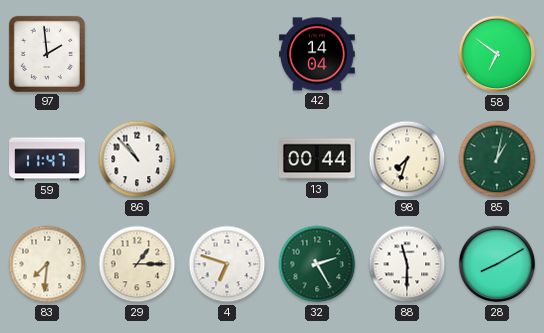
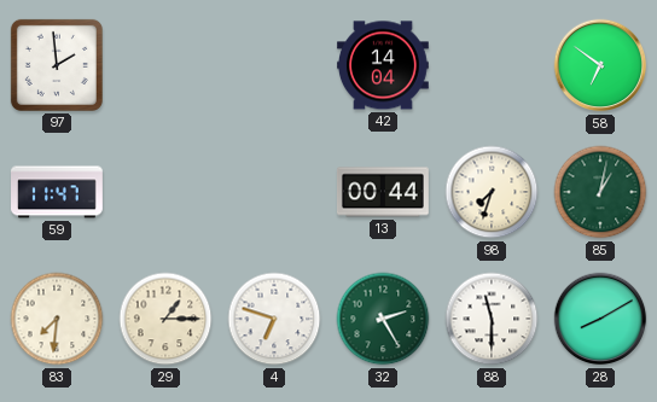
86: 10:53 -> none (137, 159)
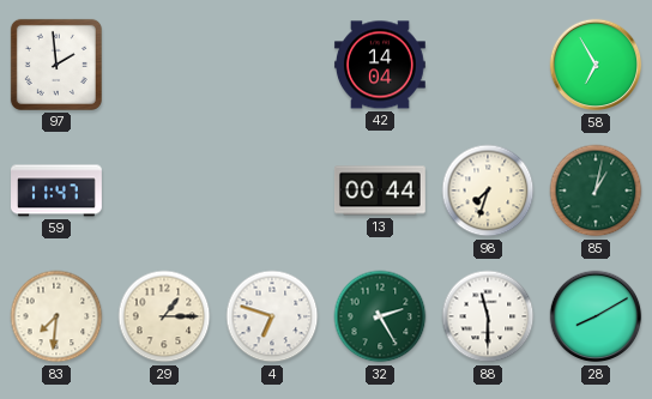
58: 6:51 -> 6:55 (596, 65)
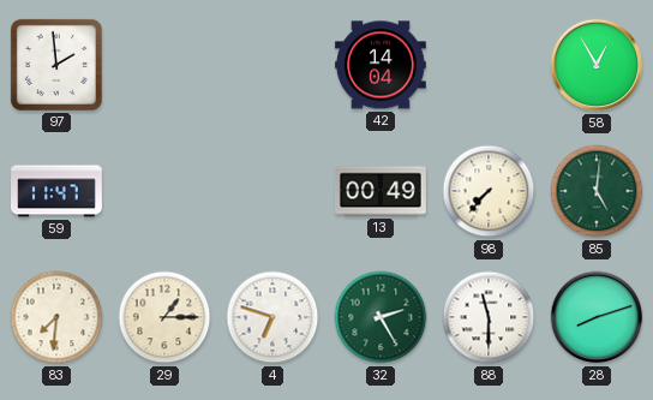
58: 6:55 -> 12:55 (597, 65)
13: 00:44 -> 00:49 (381, 191)
98: 7:33 -> 7:37 (489, 191)
85: 1:02 -> 5:01 (597, 191)
28: 8:10 -> 8:12 (597, 317)
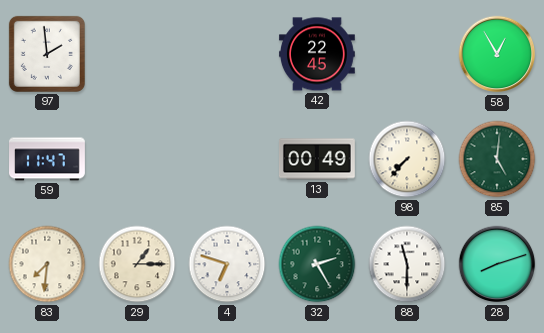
42: 14:04 -> 22:45 (317, 54)
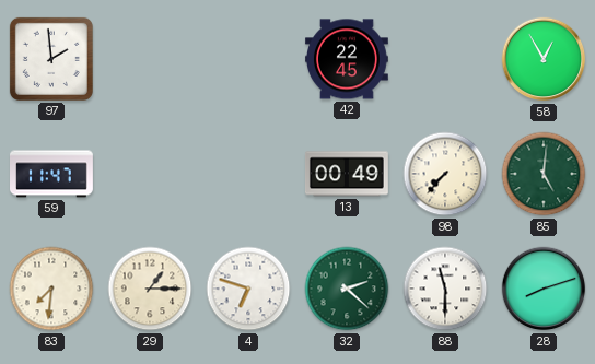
32: 2:25 -> 2:22 (347, 289)
